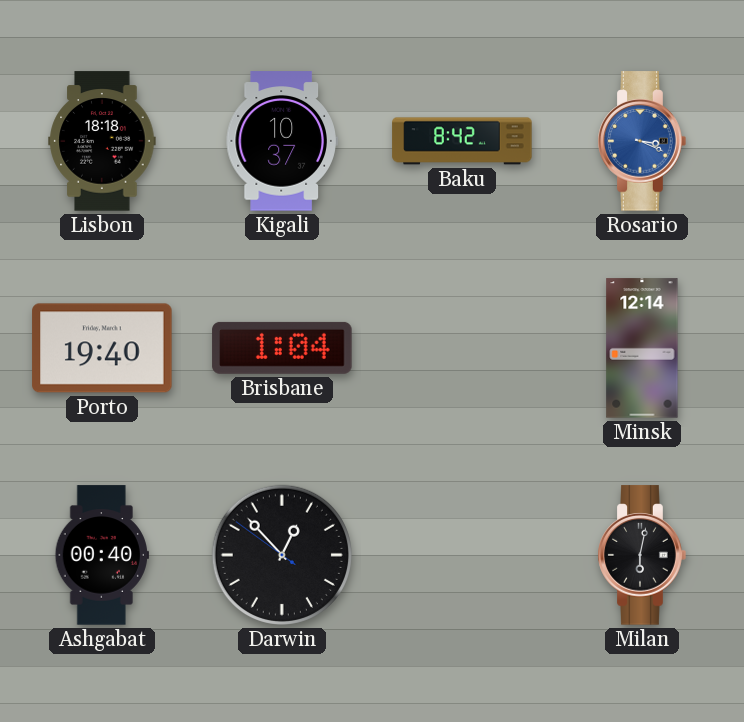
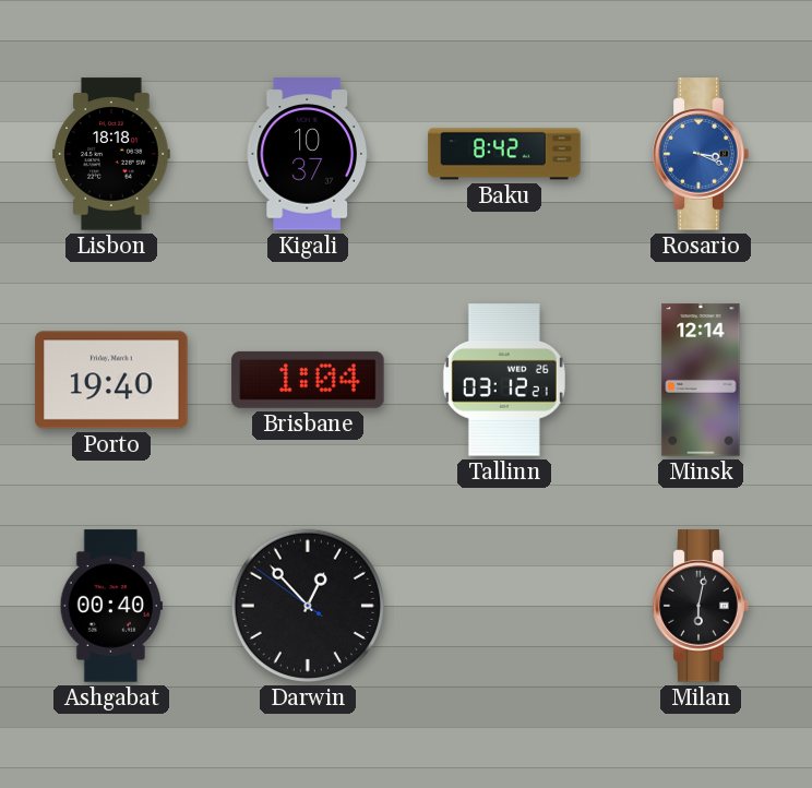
Tallinn: none -> 03:12 (504, 380)
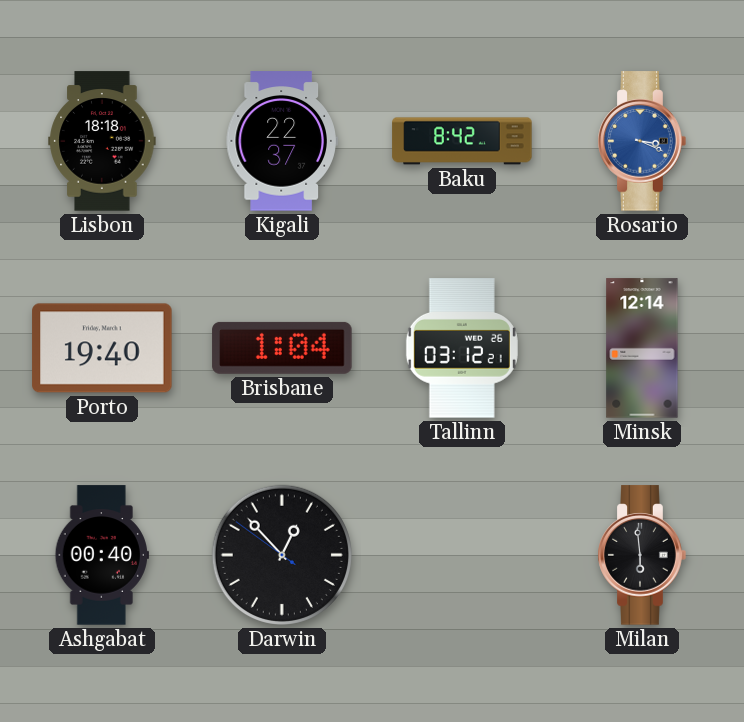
Kigali: 10:37 -> 22:37 (282, 141)
Milan: 6:02 -> 5:59 (642, 555)
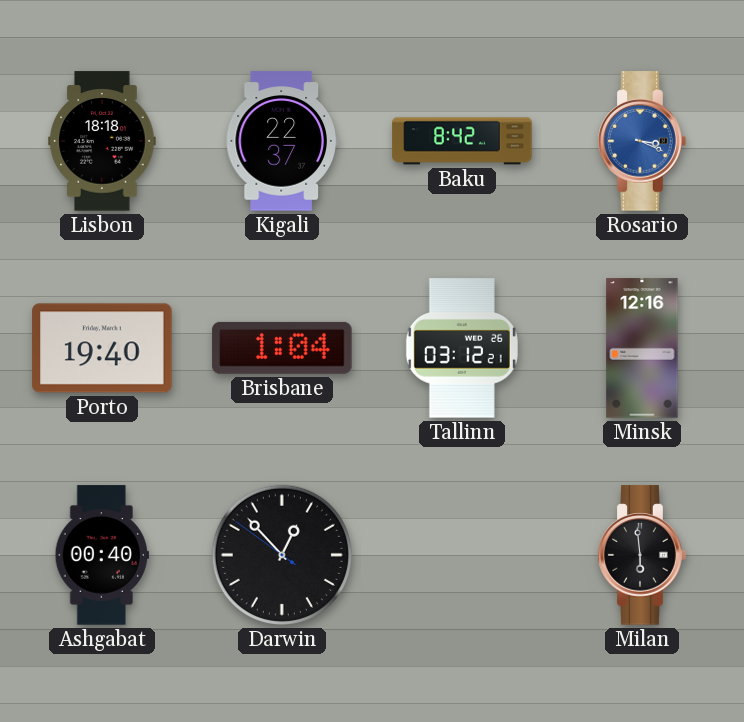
Minsk: 12:14 -> 12:16 (642, 348)
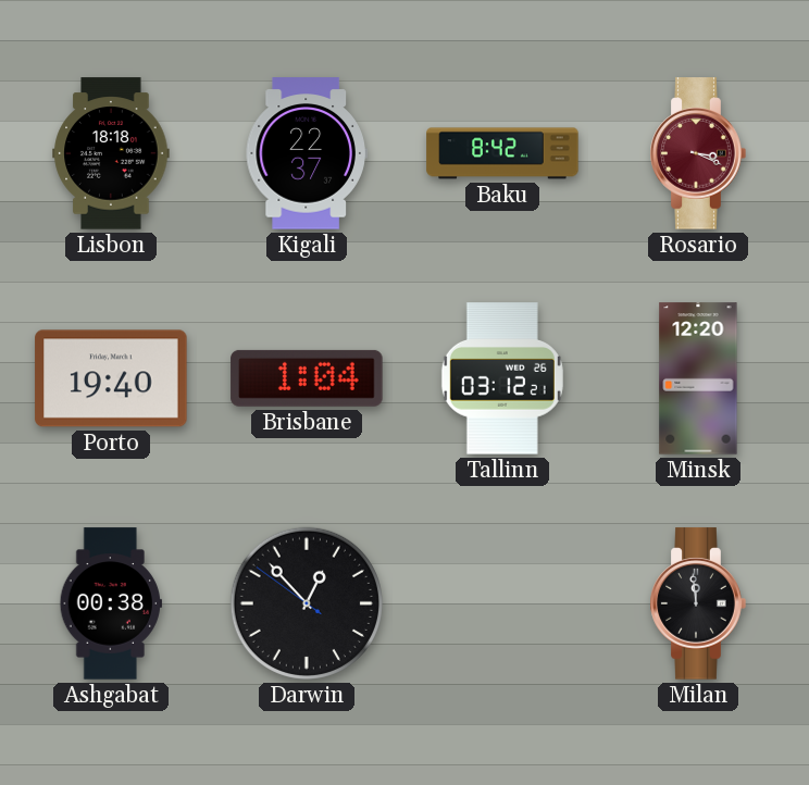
Rosario dial: blue -> burgundy (698, 153)
Minsk: 12:16 -> 12:20 (698, 378)
Ashgabat: 00:40 -> 00:38 (111, 603)
Milan: 5:59 -> 11:59 (698, 603)
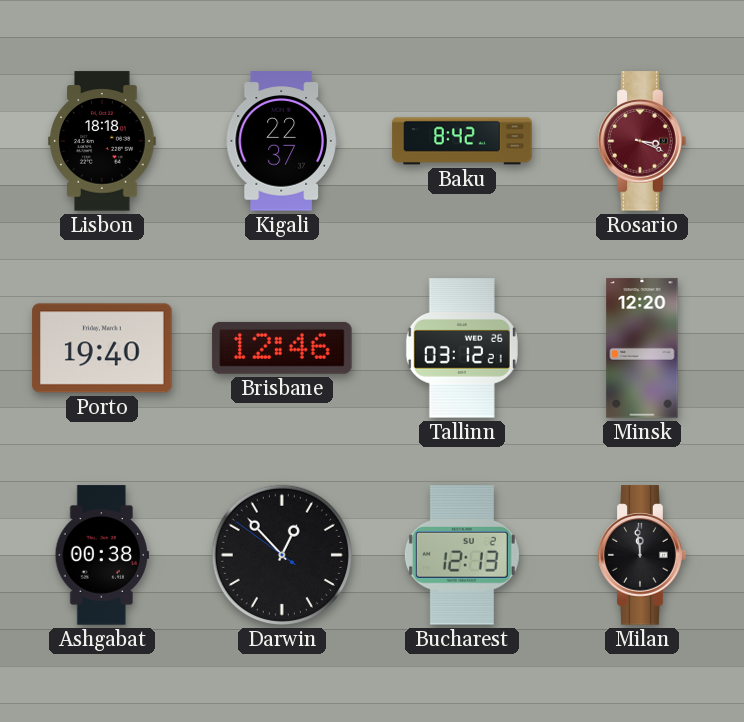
Brisbane: 1:04 -> 12:46 (282, 348)
Bucharest: none -> 12:13 (462, 555)
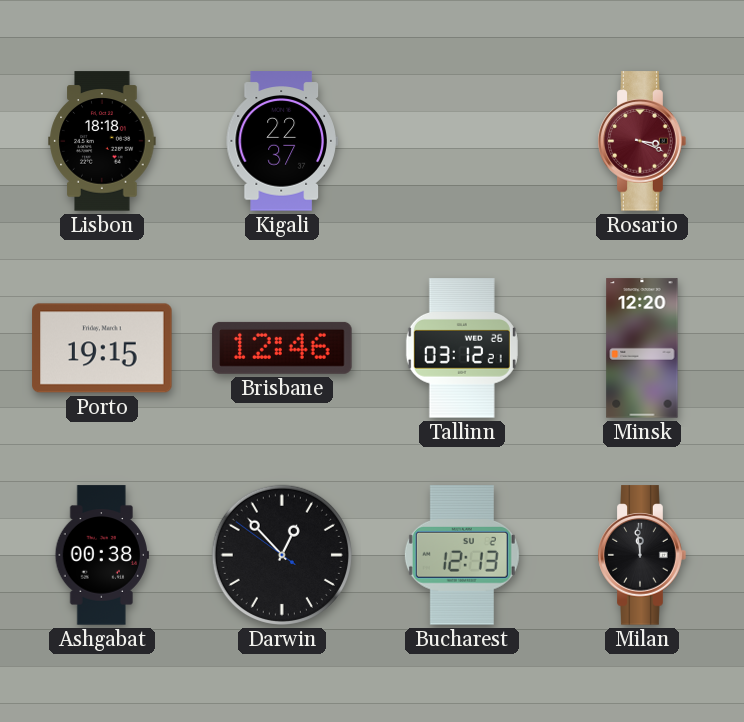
Baku: 8:42 -> none (462, 141)
Porto: 19:40 -> 19:15 (102, 348)
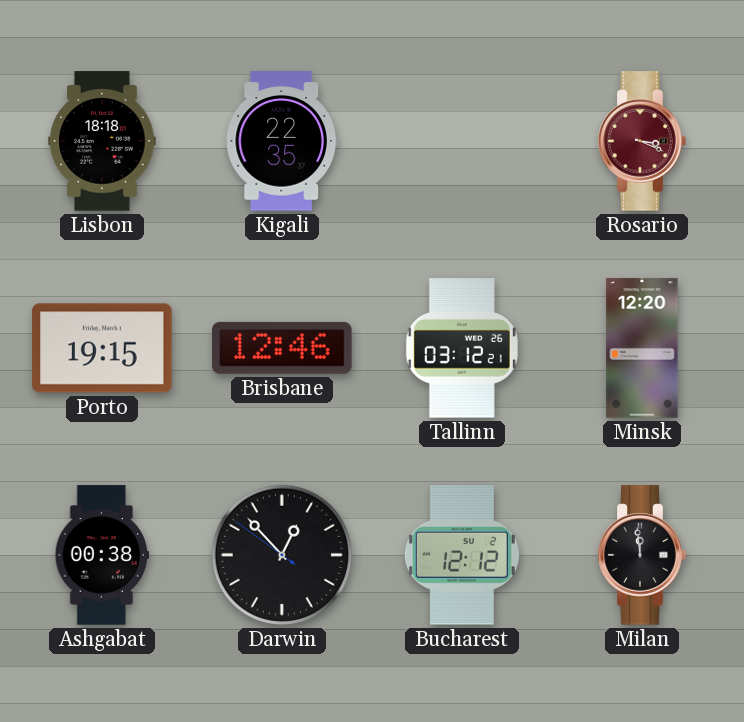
Kigali: 22:37 -> 22:35 (282, 141)
Bucharest: 12:13 -> 12:12 (462, 555)
